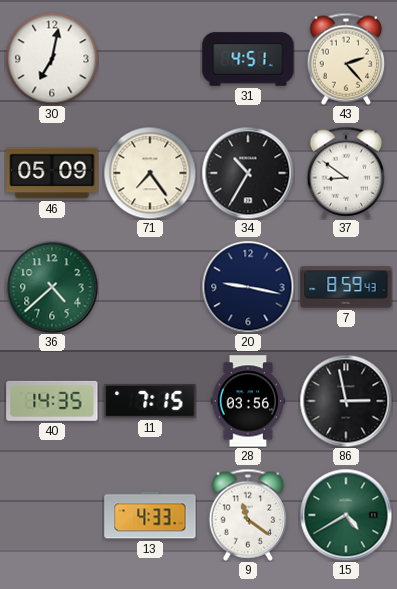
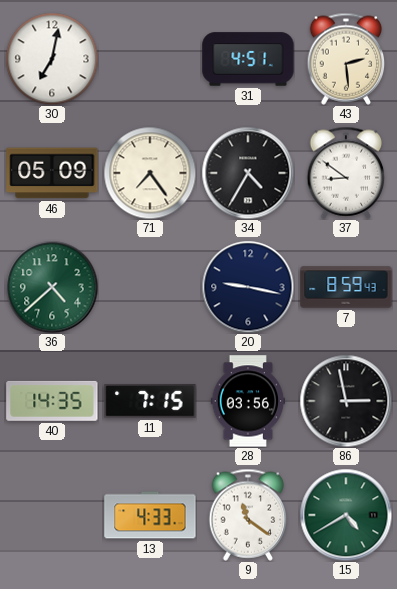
43: 2:23 -> 2:29 (346, 59)
34: 10:35 -> 4:35 (248, 173)
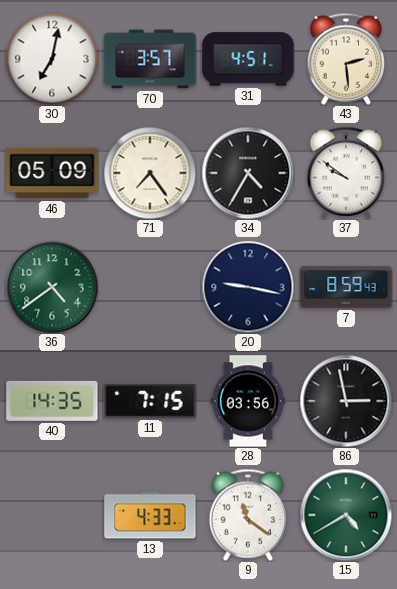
70: none -> 3:57 (150, 59)
37: 8:51 -> 9:51 (346, 173)
36: 4:38 -> 4:39 (52, 287)
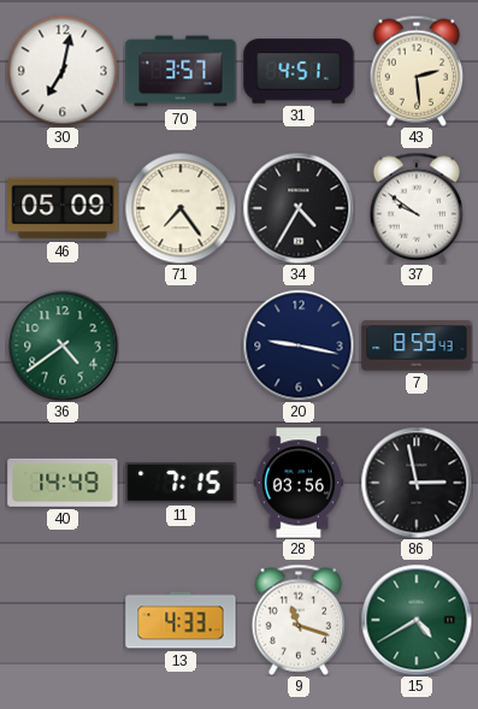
40: 14:35 -> 14:49 (63, 483)
9: 11:21 -> 11:18 (299, 620)
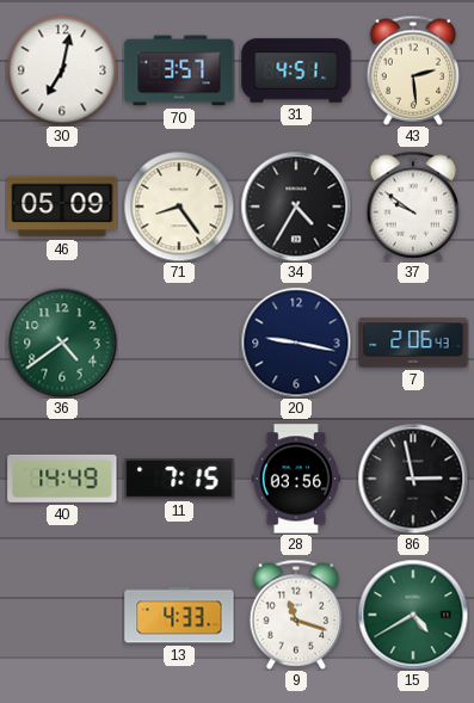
71: 7:24 -> 8:24 (179, 206)
7: 8:59 -> 2:06 (413, 343)
